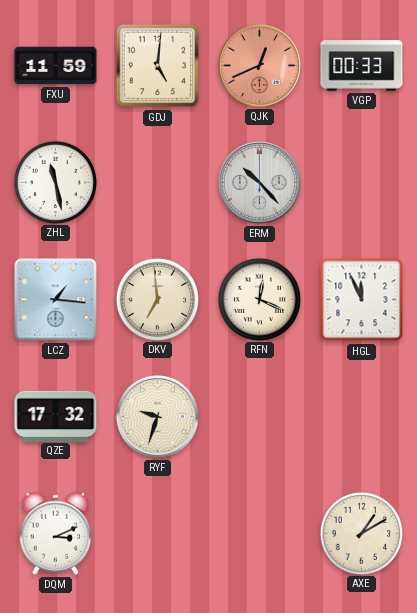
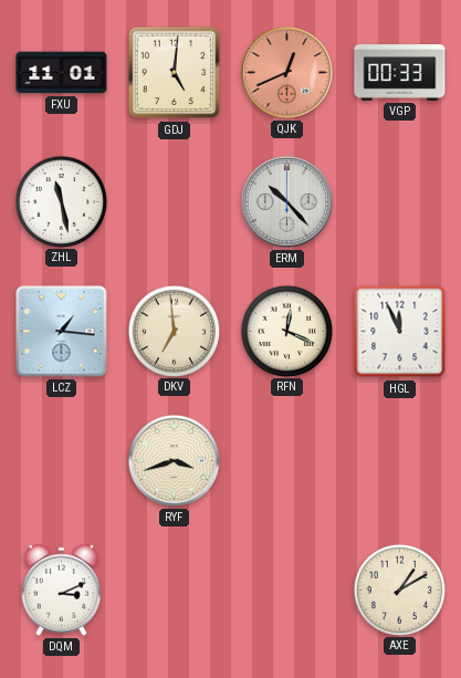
FXU: 11:59 -> 11:01 (62, 73)
QZE: 17:32 -> none (56, 416)
RYF: 9:33 -> 3:42 (174, 460)
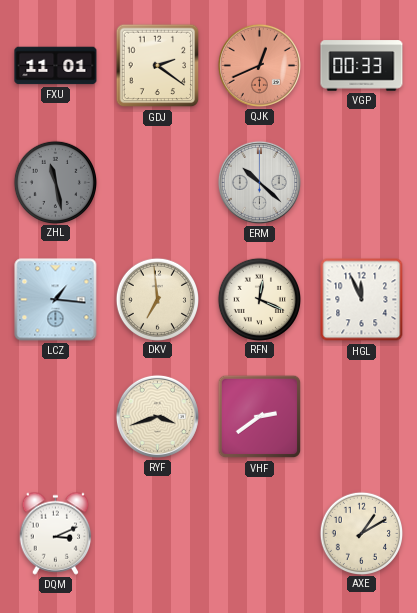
GDJ: 5:01 -> 2:21 (158, 66)
ZHL dial: white -> grey (55, 182)
ERM: 10:23 -> 10:22 (259, 182)
VHF: none -> 2:39 (260, 417)
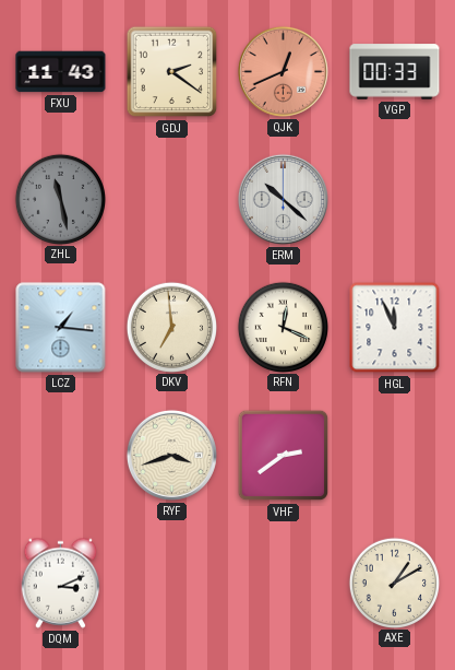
FXU: 11:01 -> 11:43 (61, 72)
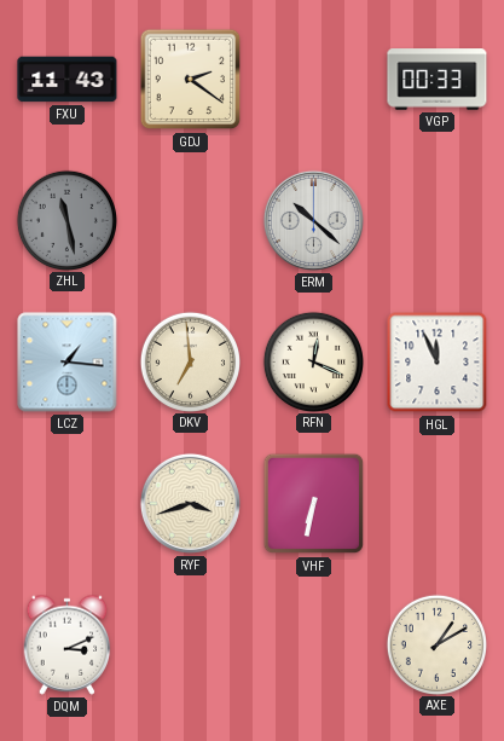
QJK: 12:41 -> none (283, 71)
VHF: 2:39 -> 6:32 (314, 504)
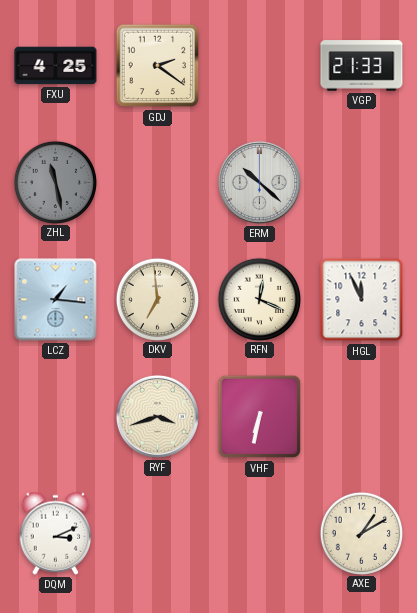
FXU: 11:43 -> 4:25 (56, 66)
VGP: 00:33 -> 21:33 (362, 66)
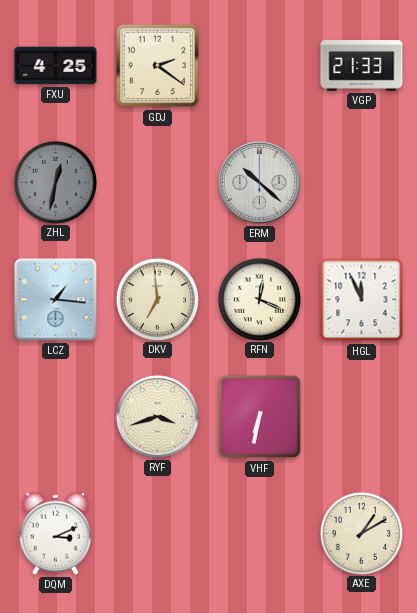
ZHL: 11:28 -> 12:32 (55, 182)
